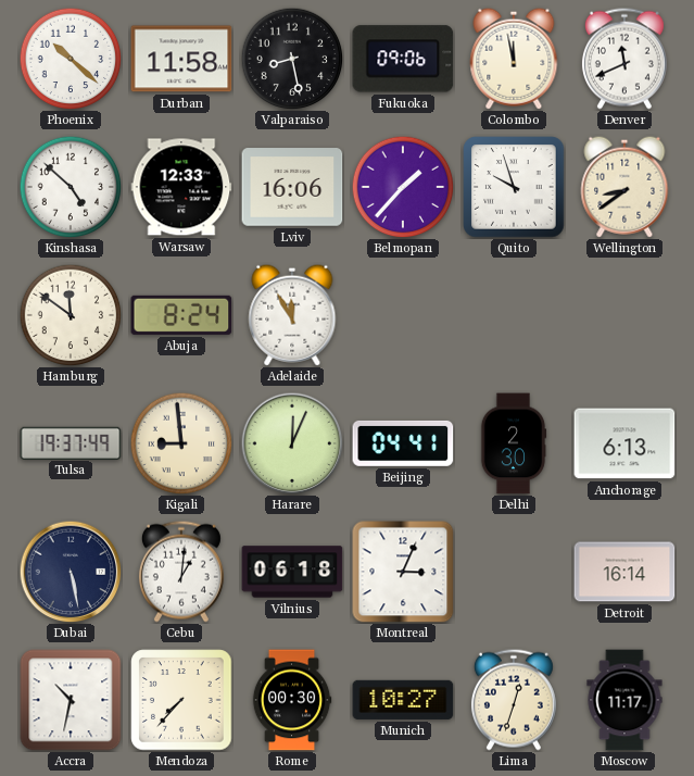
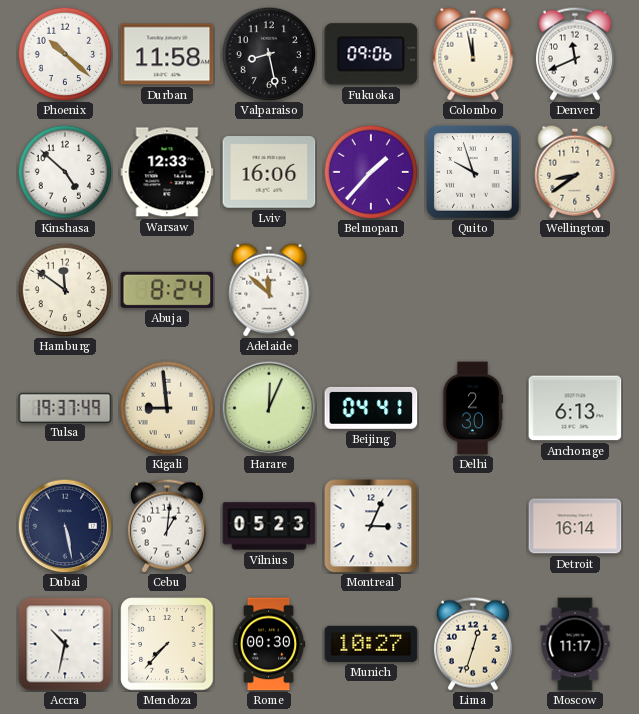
Adelaide: 11:55 -> 11:52 (269, 290)
Vilnius: 06:18 -> 05:23 (269, 526)
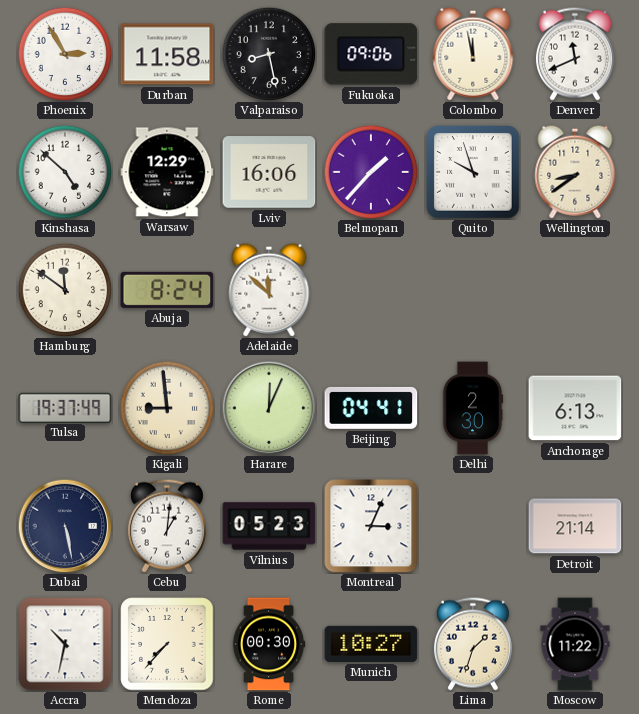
Phoenix: 10:22 -> 2:55 (65, 54)
Warsaw: 12:33 -> 12:29 (167, 172)
Detroit: 16:14 -> 21:14 (575, 526)
Lima: 12:33 -> 1:33 (473, 644)
Moscow: 11:17 -> 11:22 (575, 644)
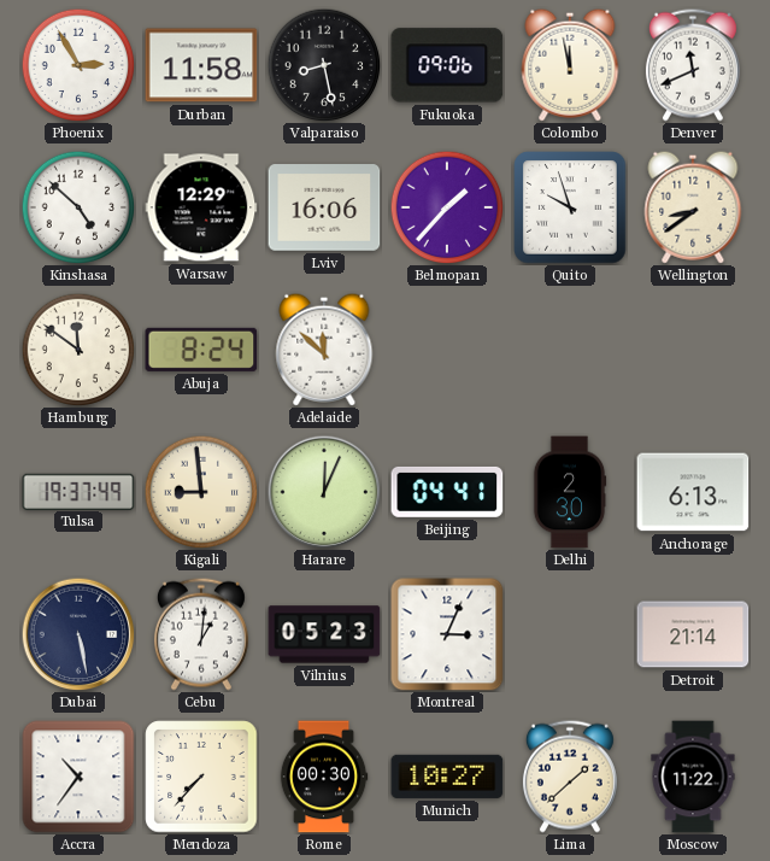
Accra: 10:32 -> 10:36 (78, 777)
Lima: 1:33 -> 1:38 (570, 777)
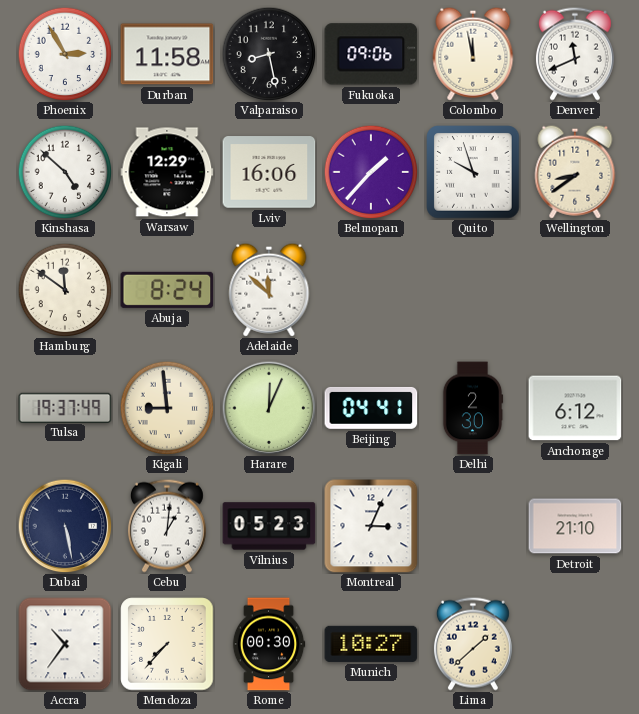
Anchorage: 6:13 -> 6:12 (575, 408)
Detroit: 21:14 -> 21:10 (575, 526)
Moscow: 11:22 -> none (693, 777)
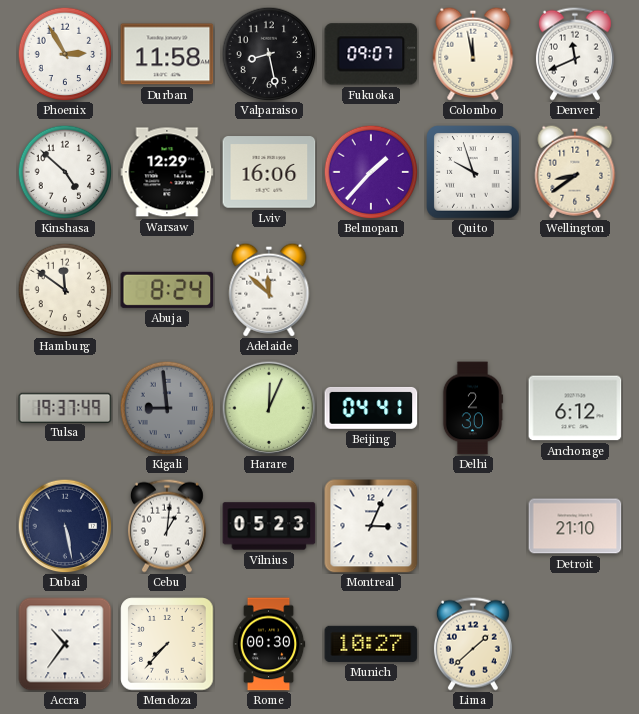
Fukuoka: 09:06 -> 09:07 (371, 54)
Kigali dial: cream -> grey (167, 408)
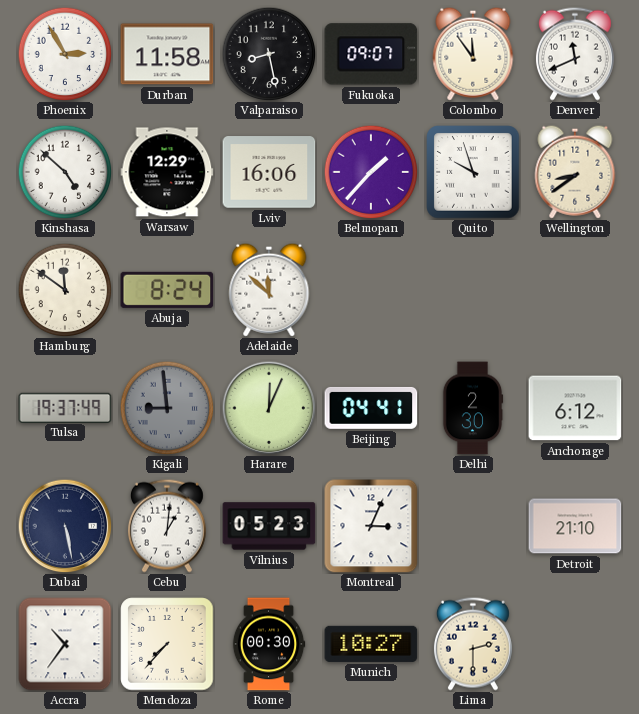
Colombo: 11:58 -> 11:54 (473, 54)
Lima: 1:38 -> 2:30 (473, 644)
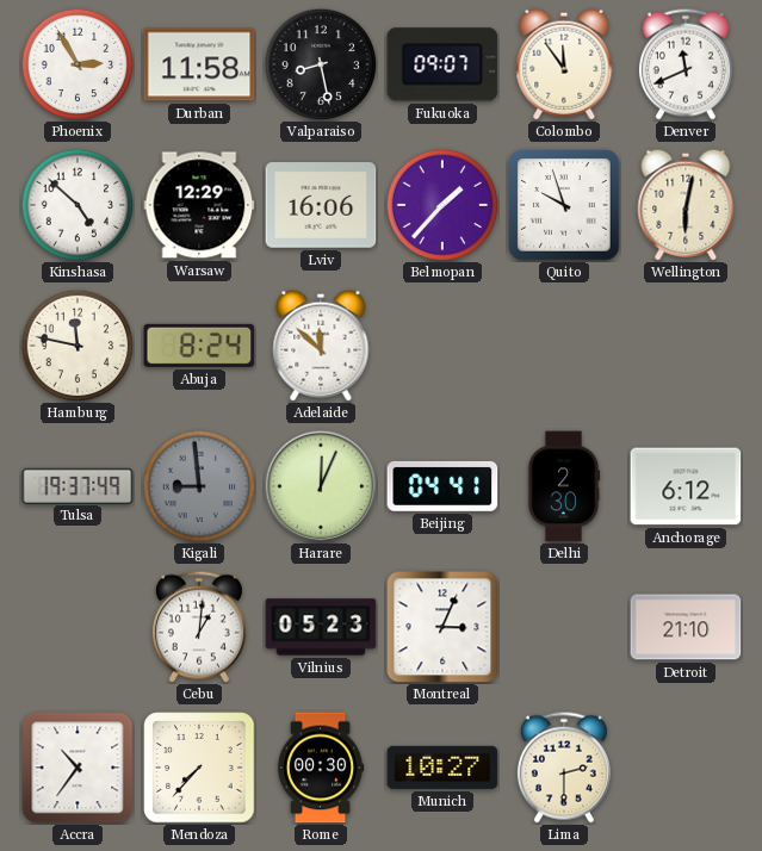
Wellington: 8:39 -> 6:02 (686, 205)
Hamburg: 11:51 -> 11:47 (78, 346)
Dubai: 5:28 -> none (65, 526)
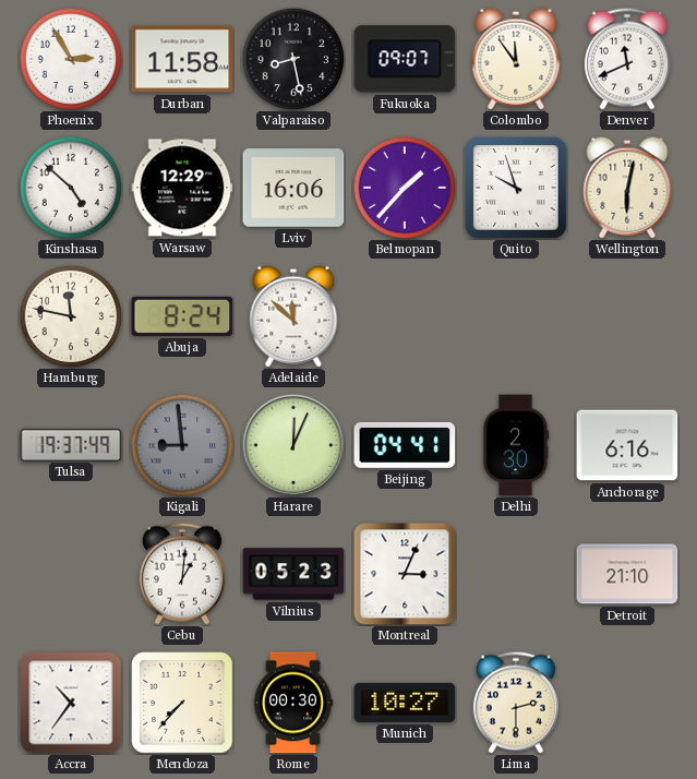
Anchorage: 6:12 -> 6:16 (627, 445)
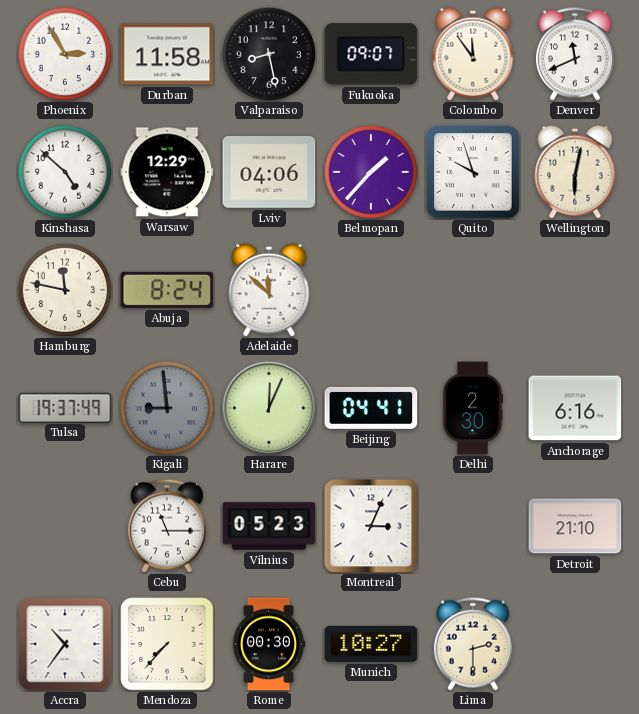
Lviv: 16:06 -> 04:06 (269, 172)
Cebu: 1:01 -> 11:15 (167, 526)
